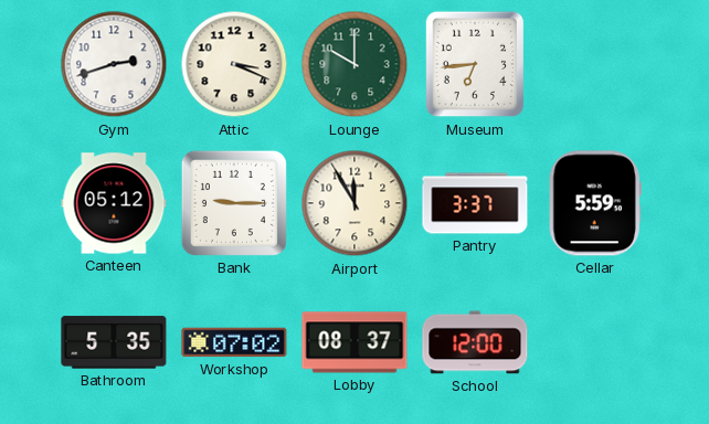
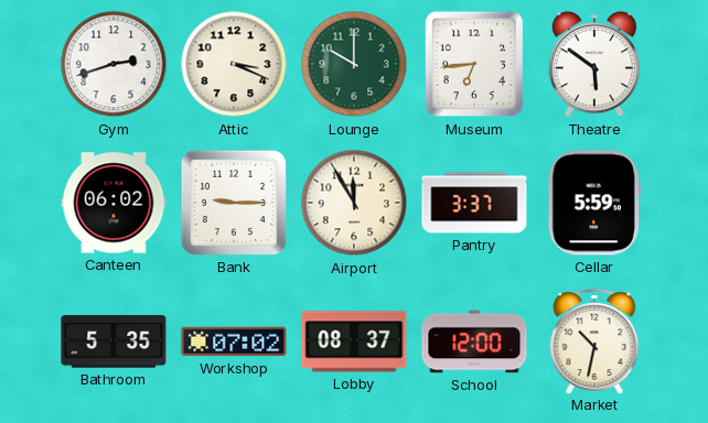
Theatre: none -> 5:51 (593, 64)
Canteen: 05:12 -> 06:02 (114, 203)
Market: none -> 10:32 (594, 341)
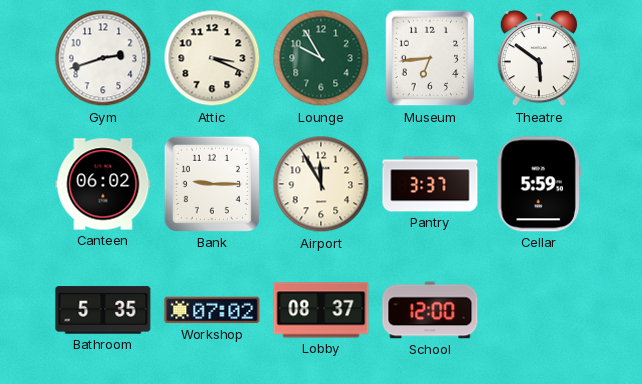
Lounge: 10:00 -> 9:55 (321, 58)
Market: 10:32 -> none (594, 341)
